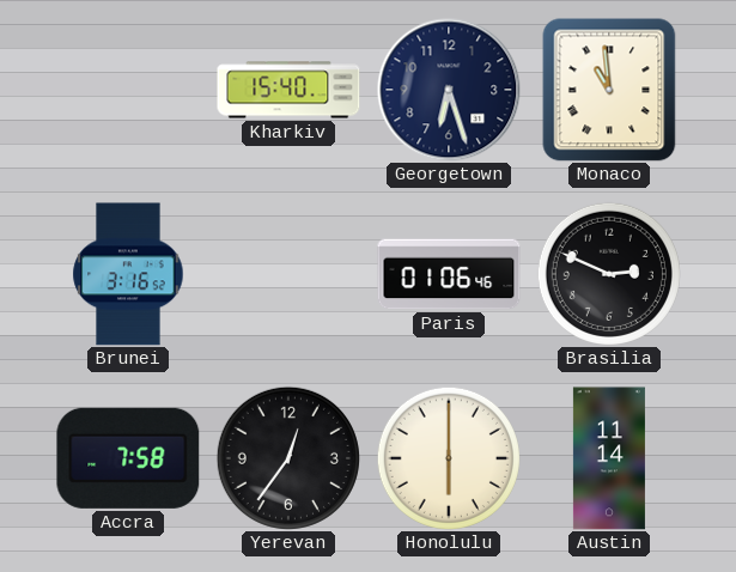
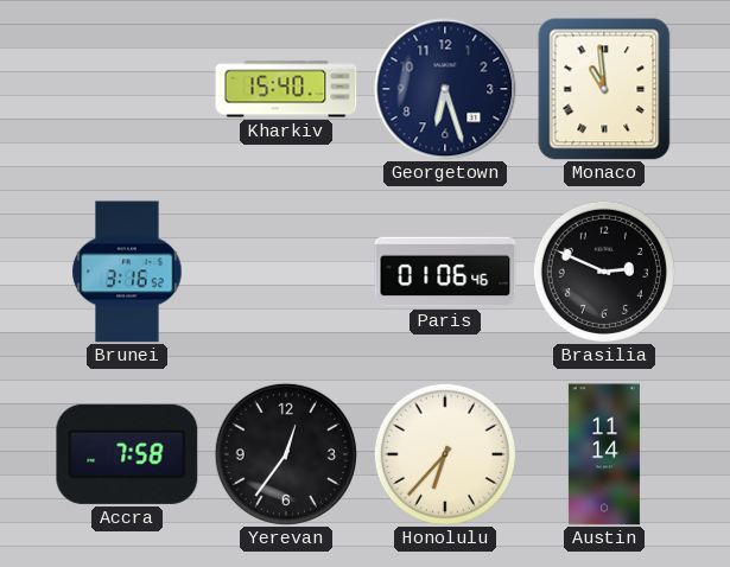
Honolulu: 6:00 -> 6:37 (445, 454)
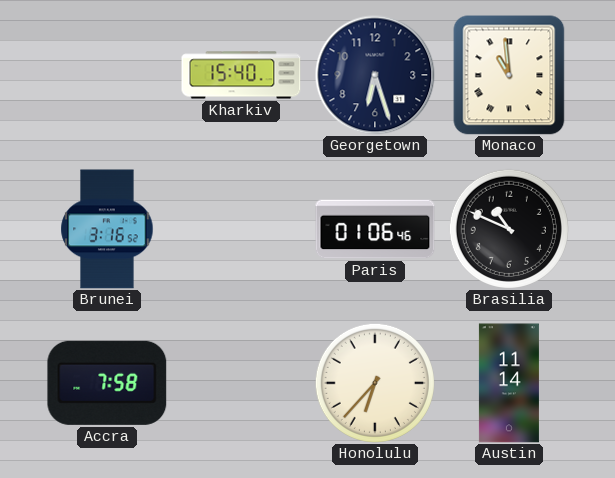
Brasilia: 2:49 -> 10:49 (509, 229)
Yerevan: 12:36 -> none (286, 454)
